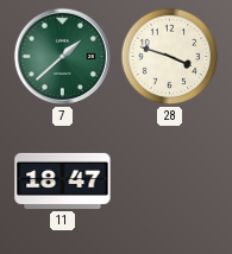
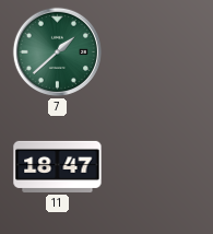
28: 3:48 -> none (170, 57)
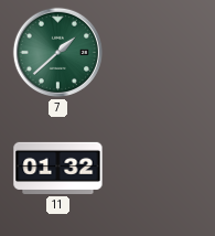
11: 18:47 -> 01:32 (58, 168)
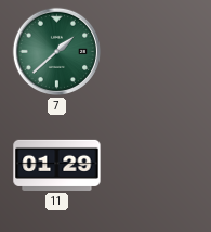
11: 01:32 -> 01:29 (57, 165)
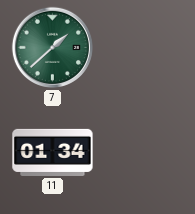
11: 01:29 -> 01:34 (53, 152)
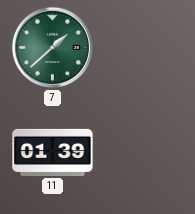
11: 01:34 -> 01:39 (53, 152)
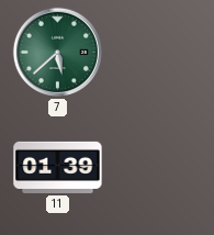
7: 1:38 -> 5:38 (57, 52)
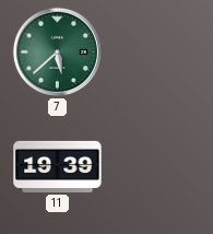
11: 01:39 -> 19:39 (58, 166)
